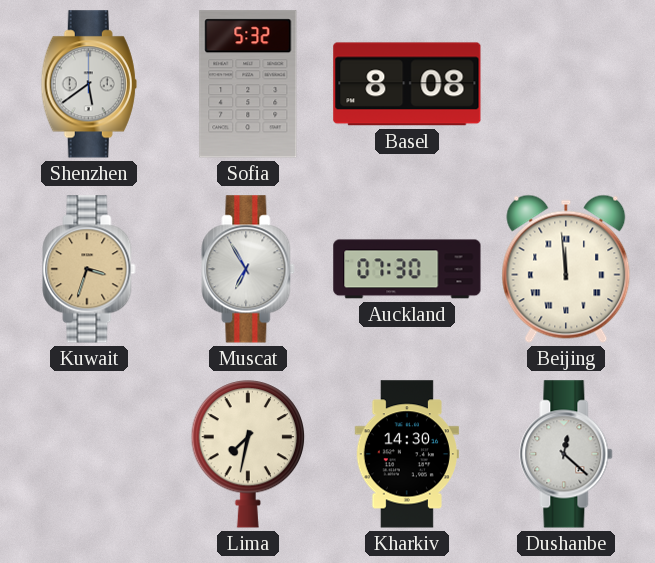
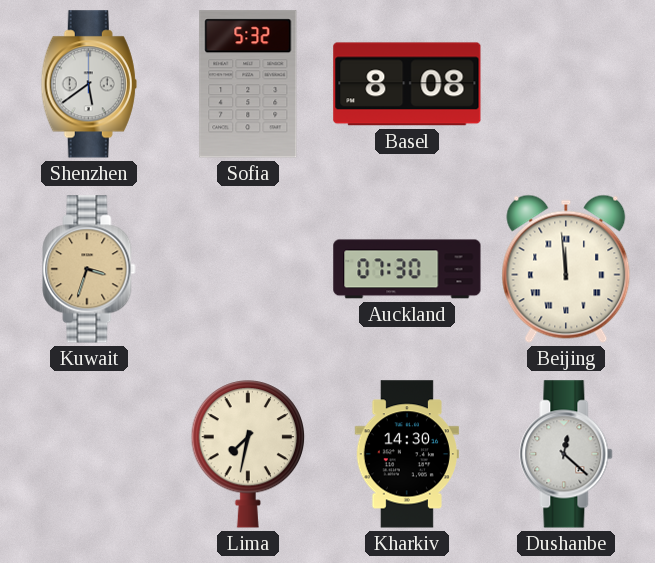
Muscat: 6:55 -> none (248, 269)
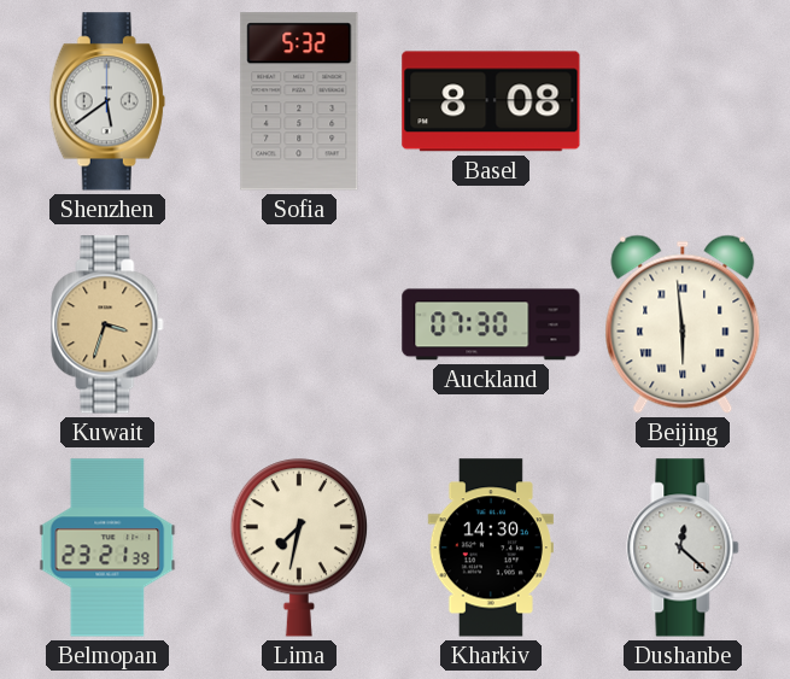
Beijing: 11:59 -> 5:59 (683, 324)
Belmopan: none -> 23:21 (107, 548)
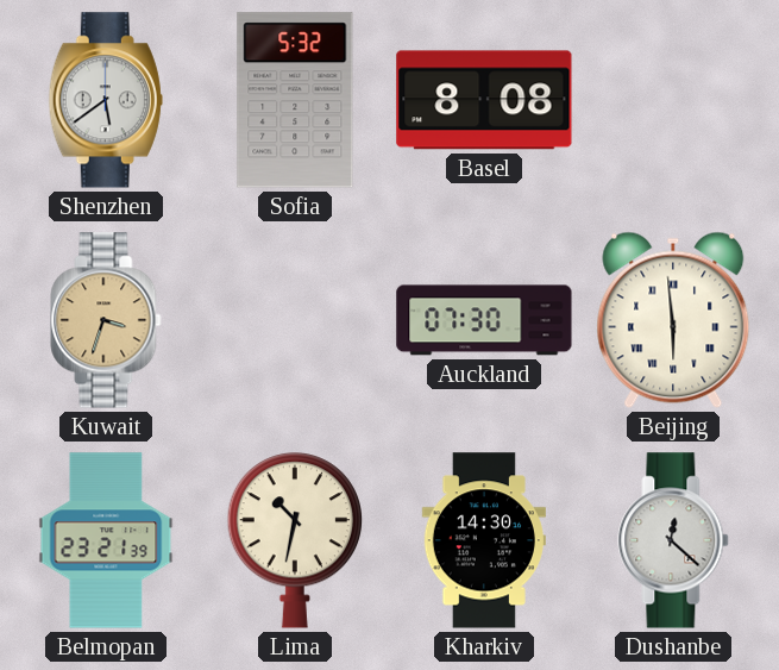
Lima: 7:32 -> 10:32 (294, 540)
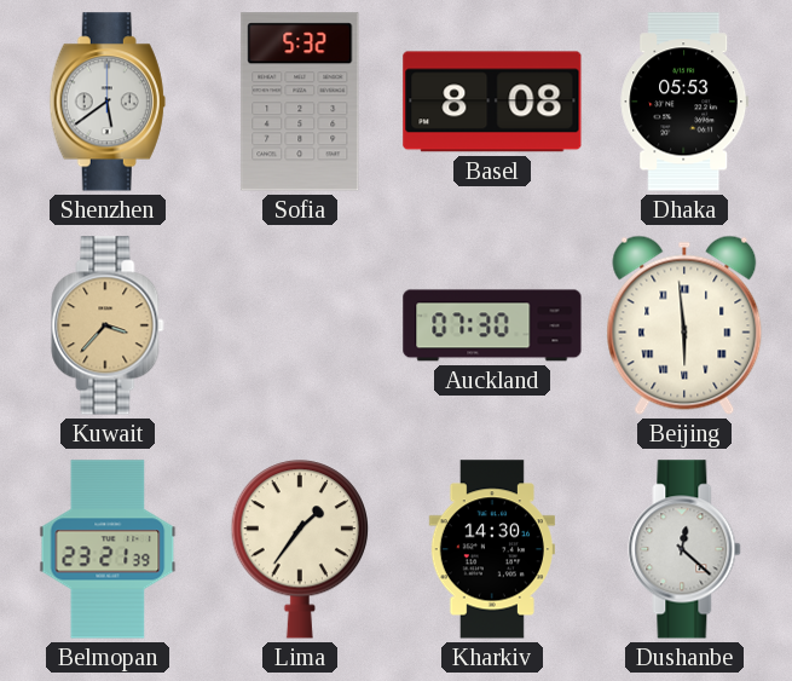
Dhaka: none -> 05:53 (684, 102)
Kuwait: 3:33 -> 3:37 (108, 325)
Lima: 10:32 -> 1:36 (299, 549)
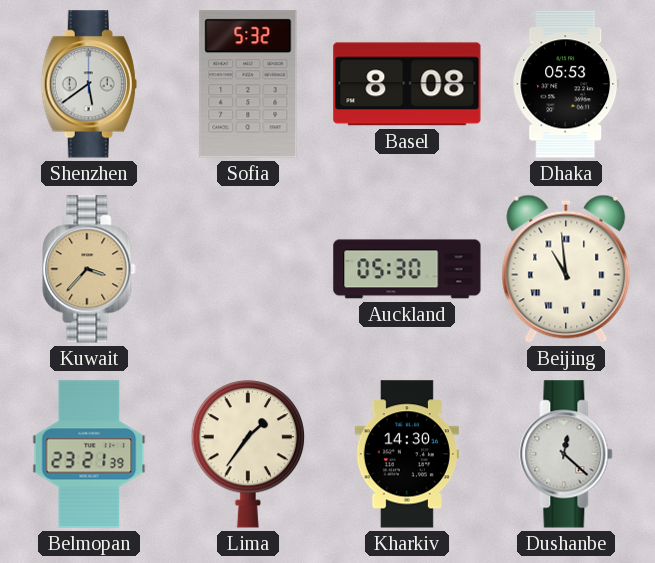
Auckland: 07:30 -> 05:30 (407, 269)
Beijing: 5:59 -> 10:59 (566, 269)
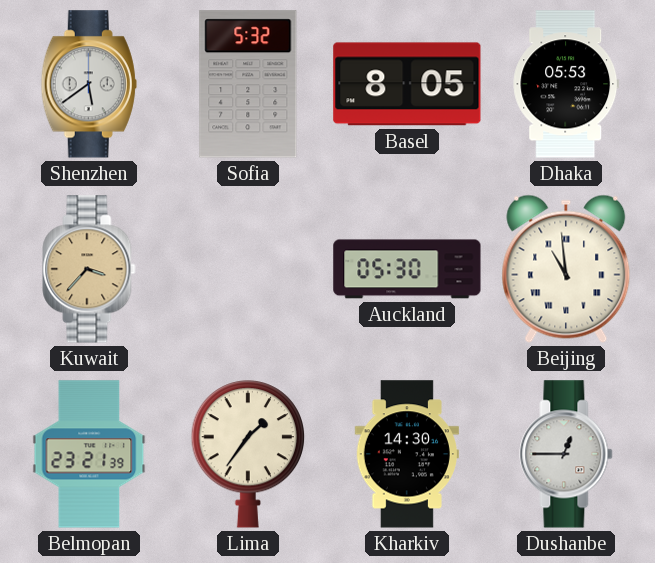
Basel: 8:08 -> 8:05 (407, 84)
Dushanbe: 12:22 -> 12:45 (566, 454)
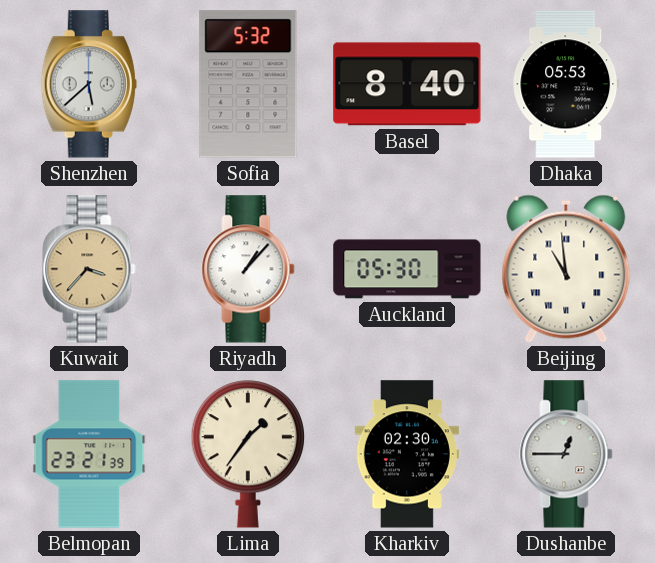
Shenzhen: 5:39 -> 5:38 (89, 84)
Basel: 8:05 -> 8:40 (407, 84)
Riyadh: none -> 1:07 (248, 269)
Kharkiv: 14:30 -> 02:30 (407, 454)
